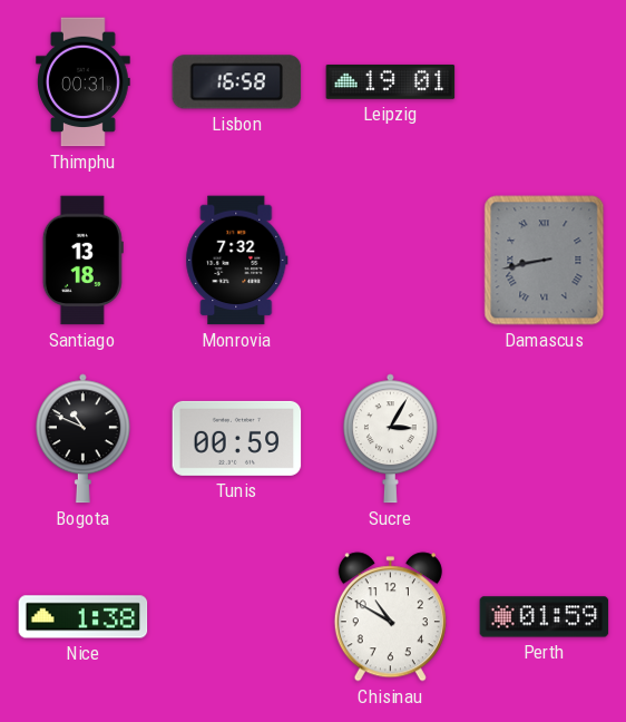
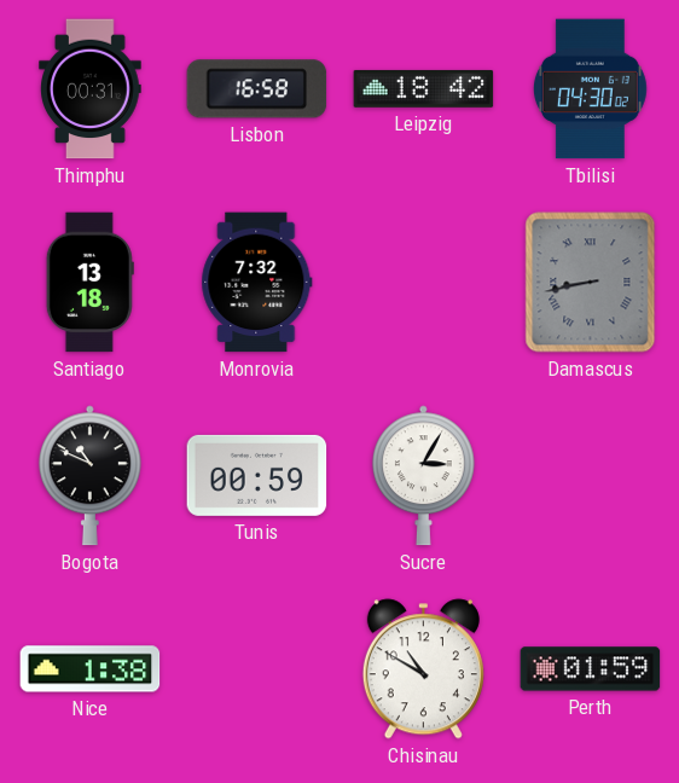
Leipzig: 19:01 -> 18:42 (424, 88)
Tbilisi: none -> 04:30 (590, 89)
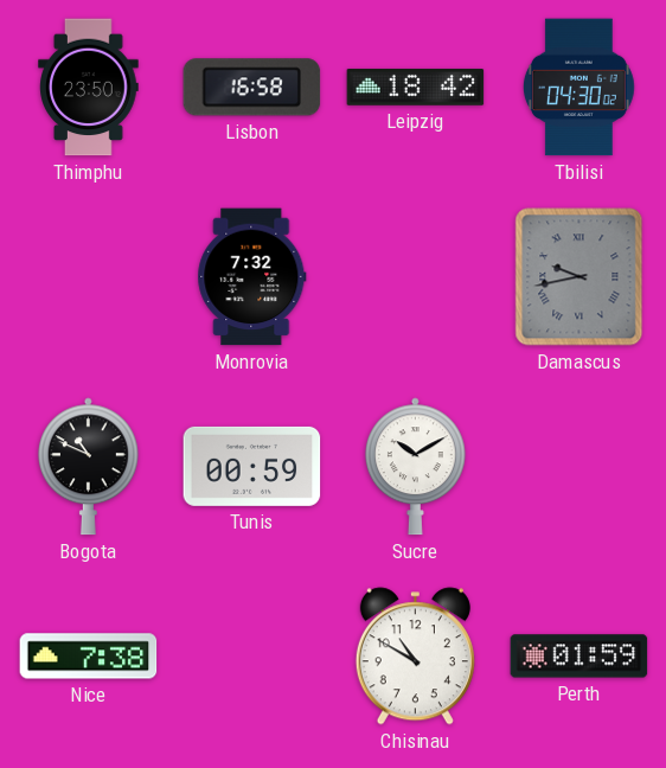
Thimphu: 00:31 -> 23:50 (89, 88)
Santiago: 13:18 -> none (89, 283)
Damascus: 8:43 -> 9:43 (579, 277)
Sucre: 3:05 -> 10:10 (415, 467)
Nice: 1:38 -> 7:38 (89, 657)
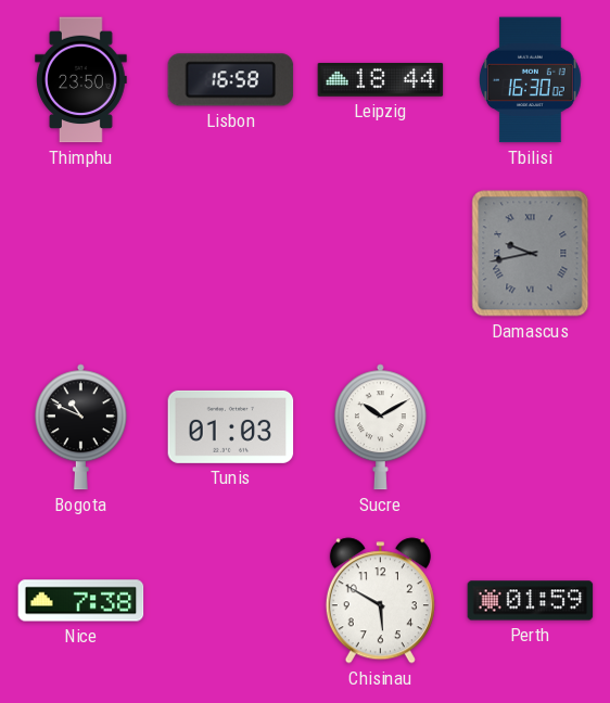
Leipzig: 18:42 -> 18:44 (381, 79)
Tbilisi: 04:30 -> 16:30 (530, 80)
Monrovia: 7:32 -> none (252, 277)
Tunis: 00:59 -> 01:03 (231, 426)
Chisinau: 10:50 -> 5:50 (380, 601)
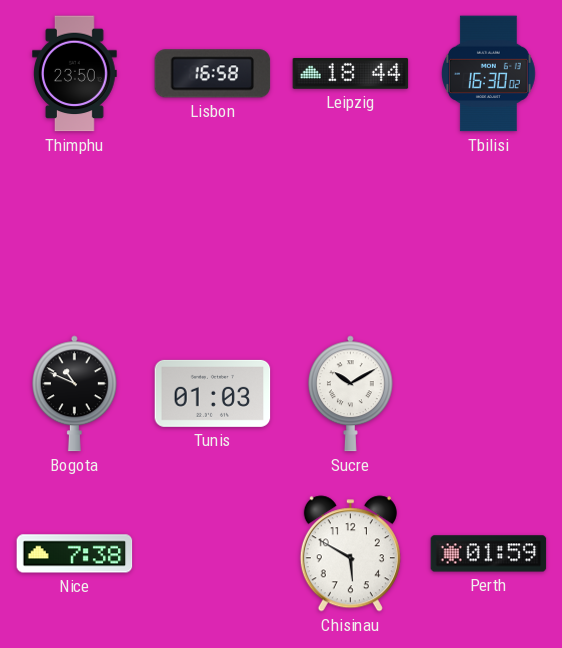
Damascus: 9:43 -> none (531, 254)
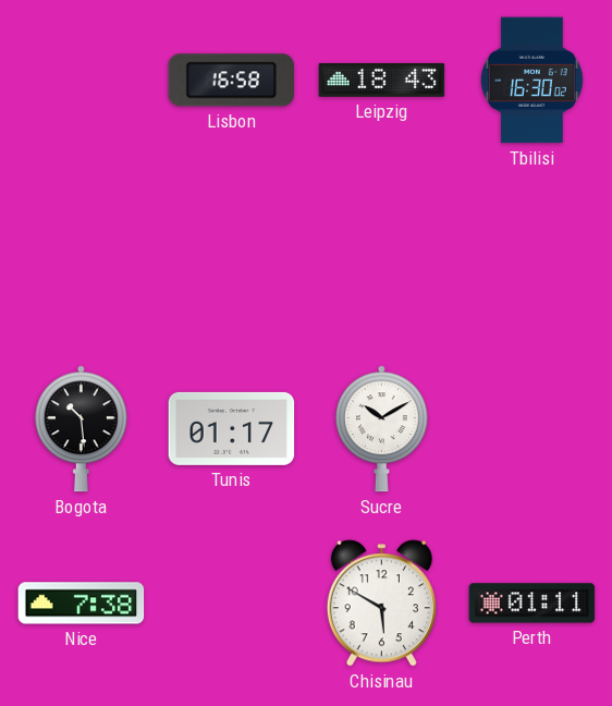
Thimphu: 23:50 -> none (75, 74)
Leipzig: 18:44 -> 18:43 (382, 80)
Bogota: 10:49 -> 10:29 (81, 429)
Tunis: 01:03 -> 01:17 (232, 428)
Perth: 01:59 -> 01:11 (533, 604)
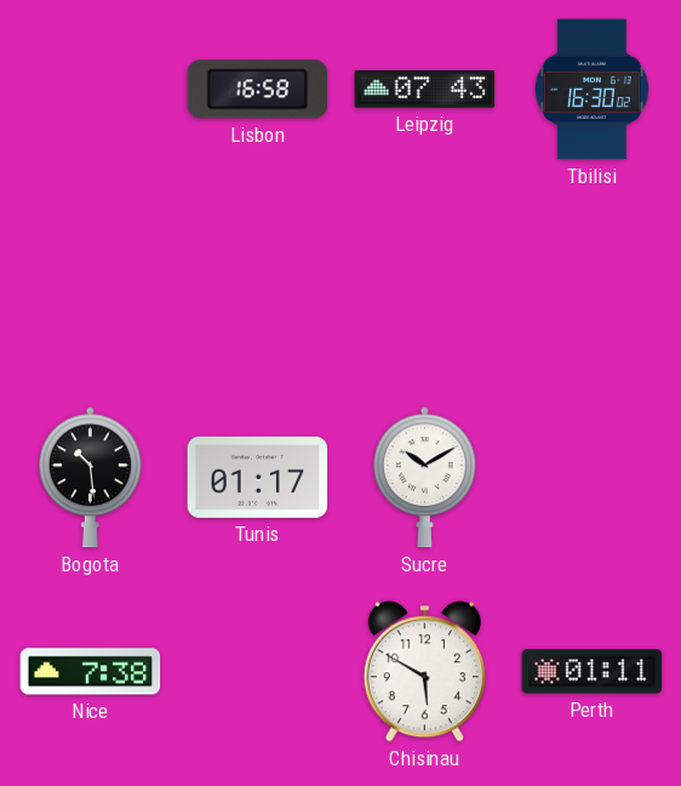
Leipzig: 18:43 -> 07:43 (425, 89)
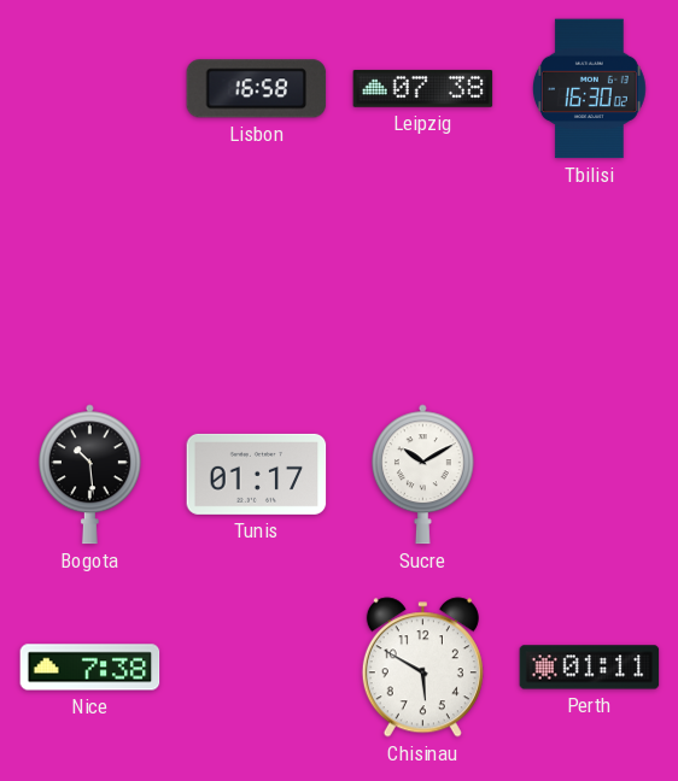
Leipzig: 07:43 -> 07:38 (423, 88)
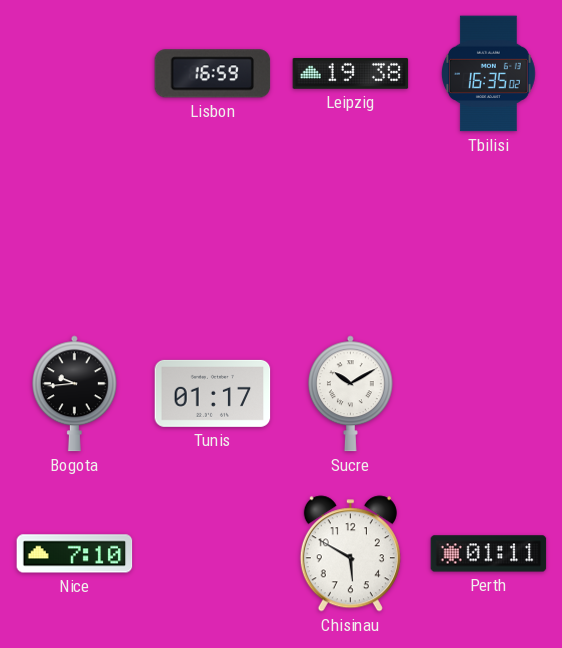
Lisbon: 16:58 -> 16:59 (213, 74)
Leipzig: 07:38 -> 19:38 (351, 73)
Tbilisi: 16:30 -> 16:35 (488, 74)
Bogota: 10:29 -> 9:44 (74, 394)
Nice: 7:38 -> 7:10 (75, 554)
